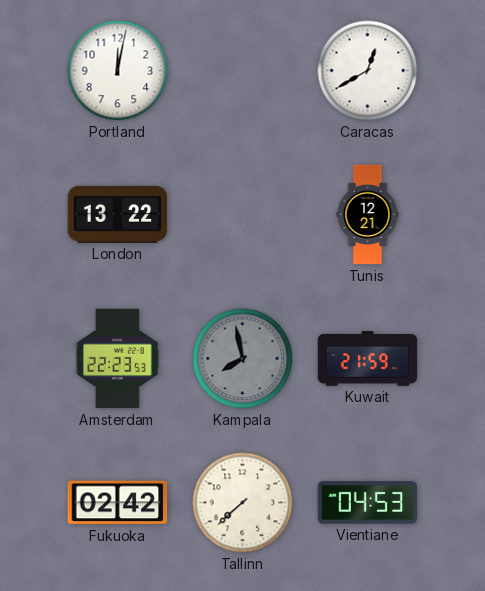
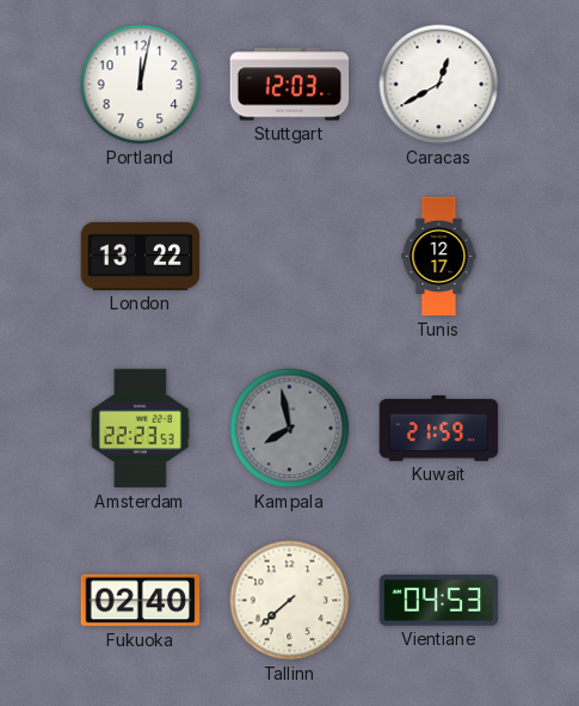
Stuttgart: none -> 12:03 (290, 85)
Tunis: 12:21 -> 12:17 (439, 257)
Fukuoka: 02:42 -> 02:40 (141, 601)
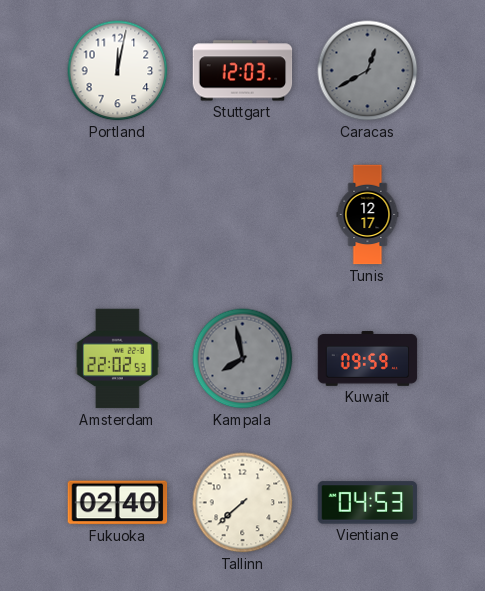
Caracas dial: white -> grey (368, 71)
London: 13:22 -> none (141, 256)
Amsterdam: 22:23 -> 22:02 (118, 359)
Kuwait: 21:59 -> 09:59 (368, 359)
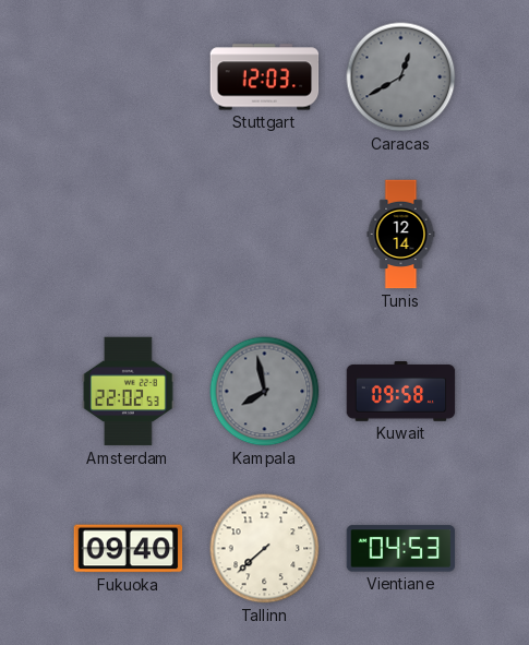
Portland: 12:02 -> none (118, 71)
Tunis: 12:17 -> 12:14 (401, 235)
Kuwait: 09:59 -> 09:58 (401, 392)
Fukuoka: 02:40 -> 09:40 (129, 549)
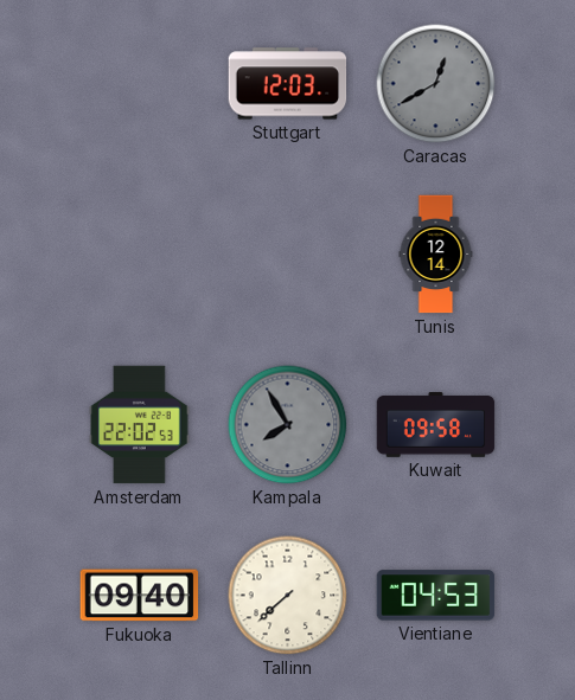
Kampala: 7:58 -> 7:55 (288, 425)
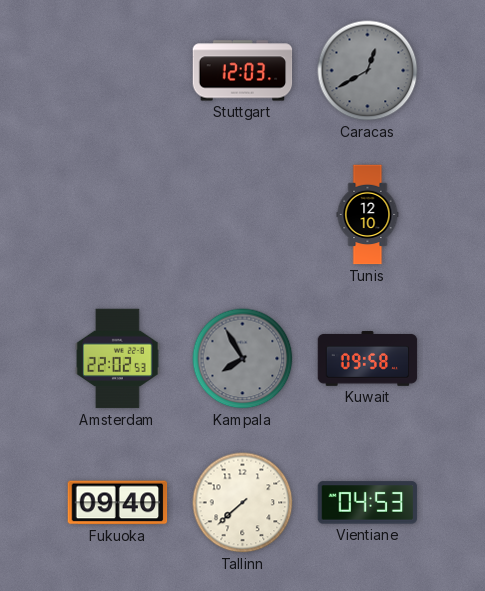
Tunis: 12:14 -> 12:10 (368, 215)
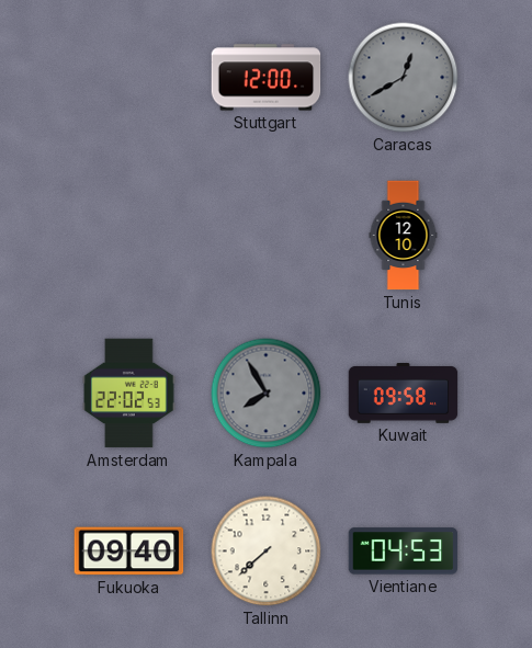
Stuttgart: 12:03 -> 12:00 (267, 78)
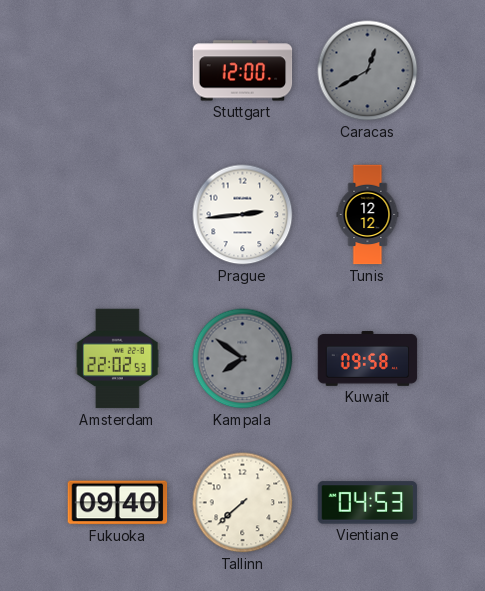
Prague: none -> 2:44 (243, 215)
Tunis: 12:10 -> 12:12 (368, 215)
Kampala: 7:55 -> 7:51 (243, 359)
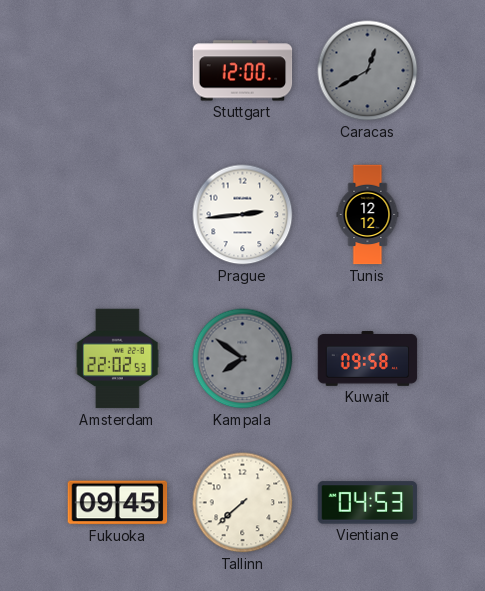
Fukuoka: 09:40 -> 09:45 (118, 503)
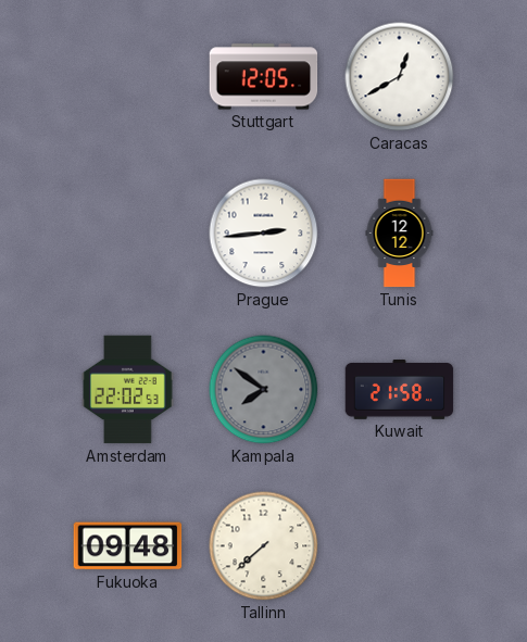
Stuttgart: 12:00 -> 12:05 (264, 77)
Caracas dial: grey -> white (400, 77)
Kuwait: 09:58 -> 21:58 (400, 390)
Fukuoka: 09:45 -> 09:48 (128, 546)
Vientiane: 04:53 -> none (368, 503)
